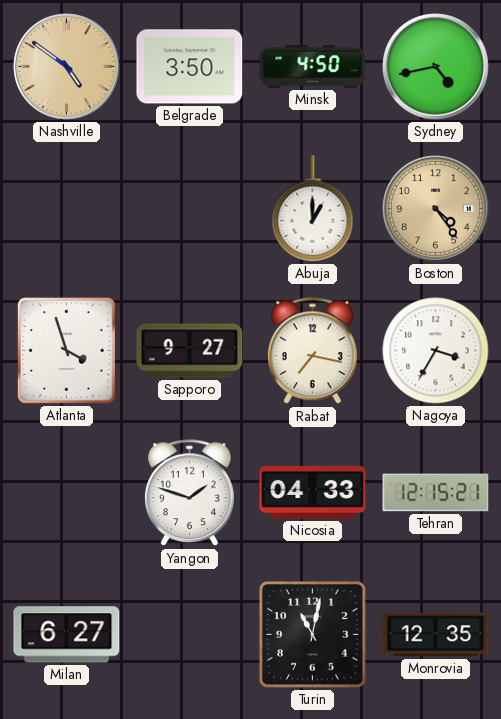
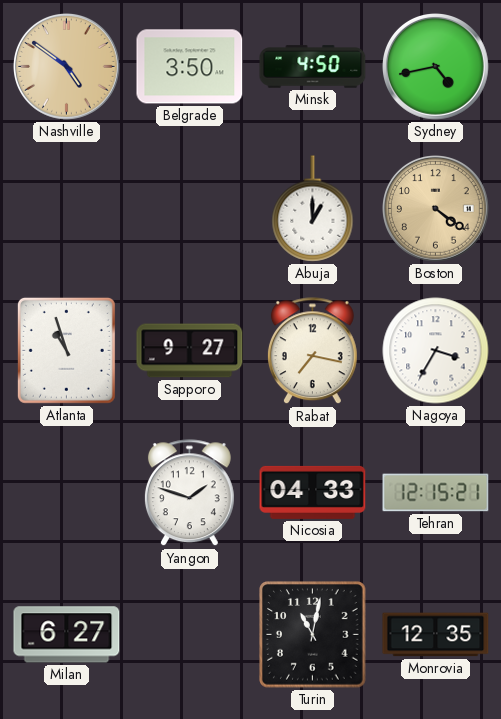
Boston: 4:24 -> 4:21 (436, 209)
Atlanta: 3:57 -> 10:57 (66, 350)
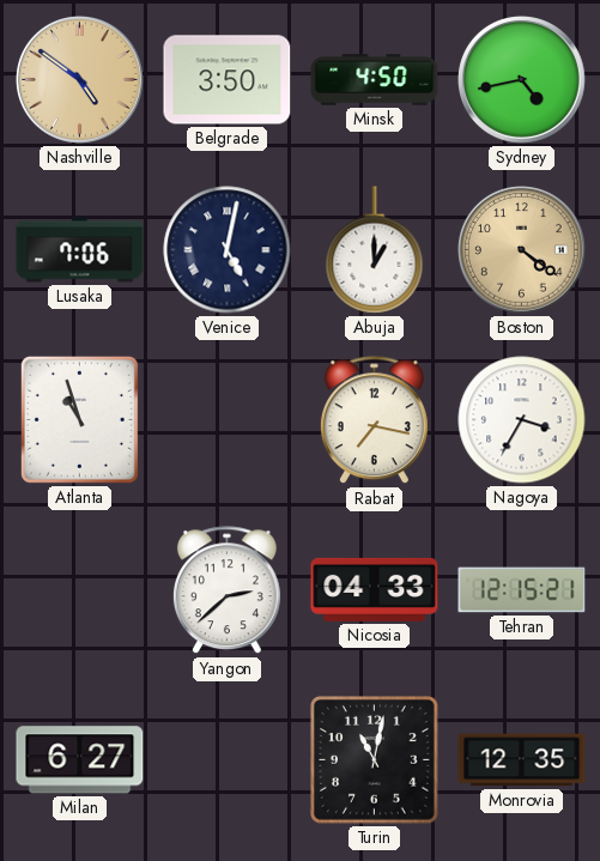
Lusaka: none -> 7:06 (80, 250)
Venice: none -> 5:02 (228, 250)
Sapporo: 9:27 -> none (190, 351)
Yangon: 1:48 -> 2:38 (226, 590)
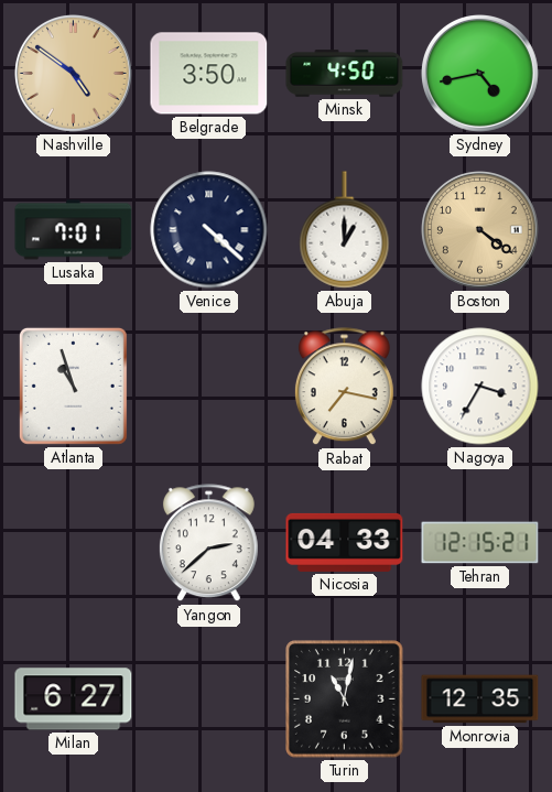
Lusaka: 7:06 -> 7:01 (74, 230)
Venice: 5:02 -> 4:22 (209, 230)
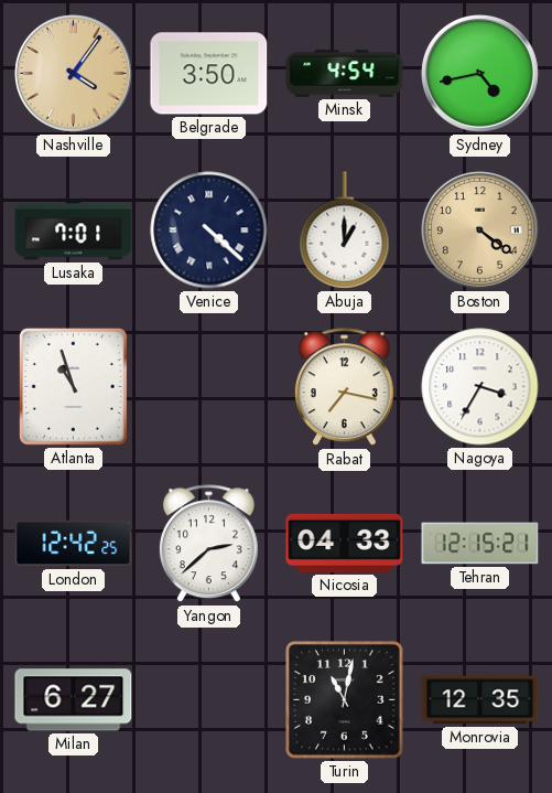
Nashville: 4:51 -> 4:06 (74, 74)
Minsk: 4:50 -> 4:54 (345, 74)
London: none -> 12:42 (74, 544)
